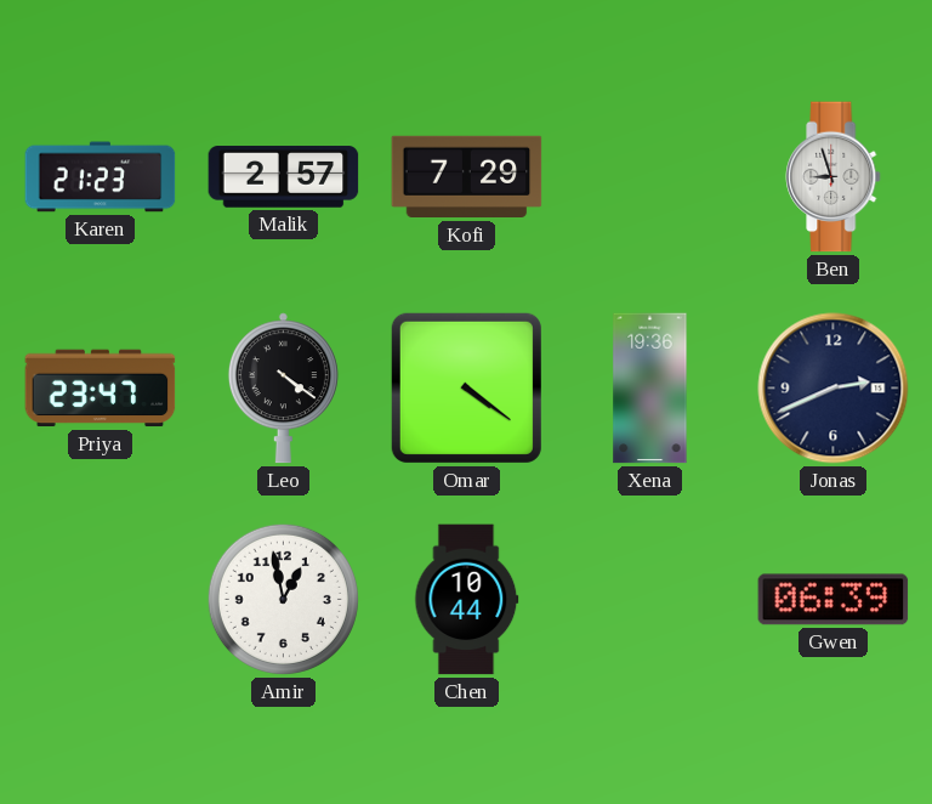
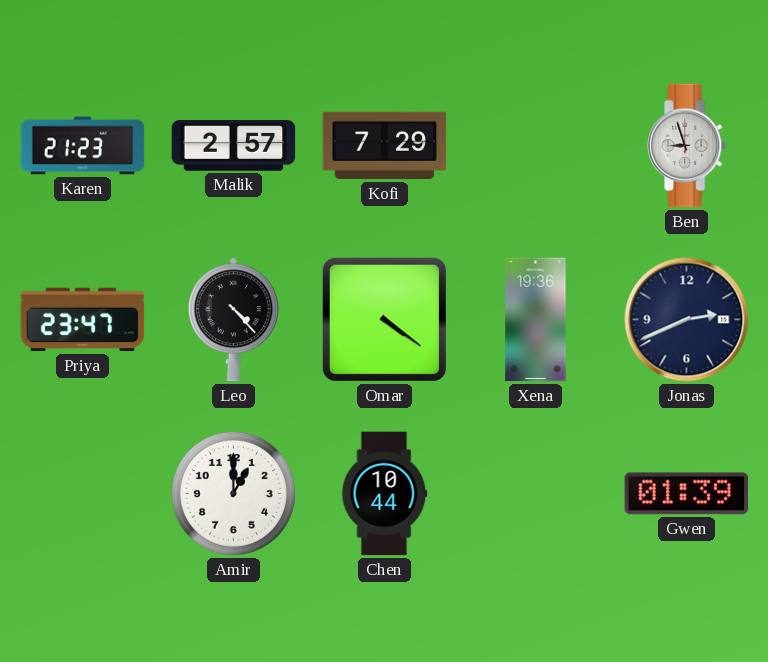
Leo: 4:21 -> 4:23 (233, 320)
Amir: 12:58 -> 1:00 (233, 493)
Gwen: 06:39 -> 01:39 (687, 494)
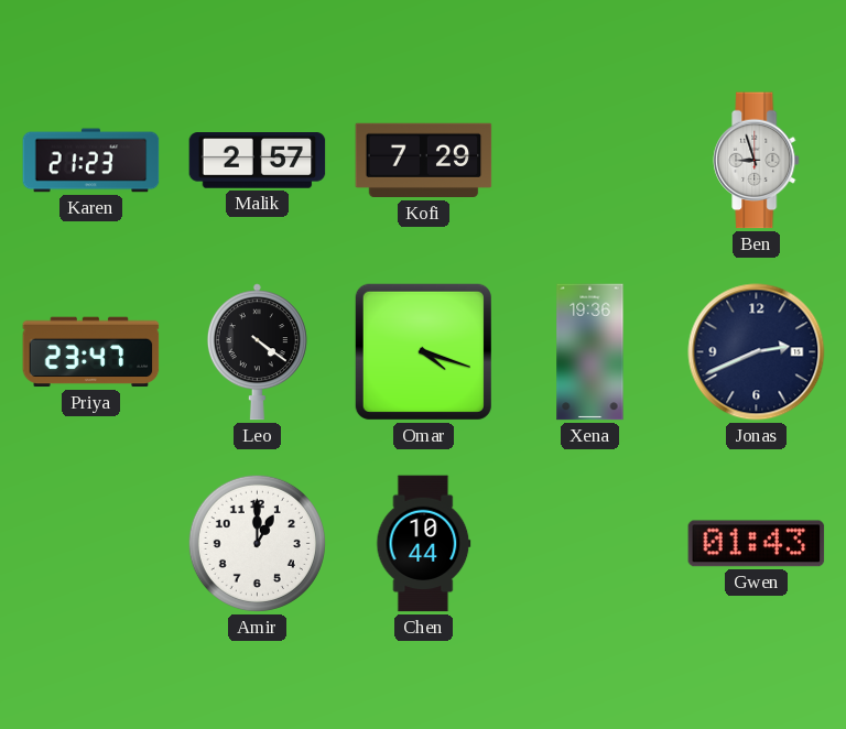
Leo: 4:23 -> 4:21 (257, 352)
Omar: 4:21 -> 4:18 (423, 351)
Gwen: 01:39 -> 01:43 (757, 544)
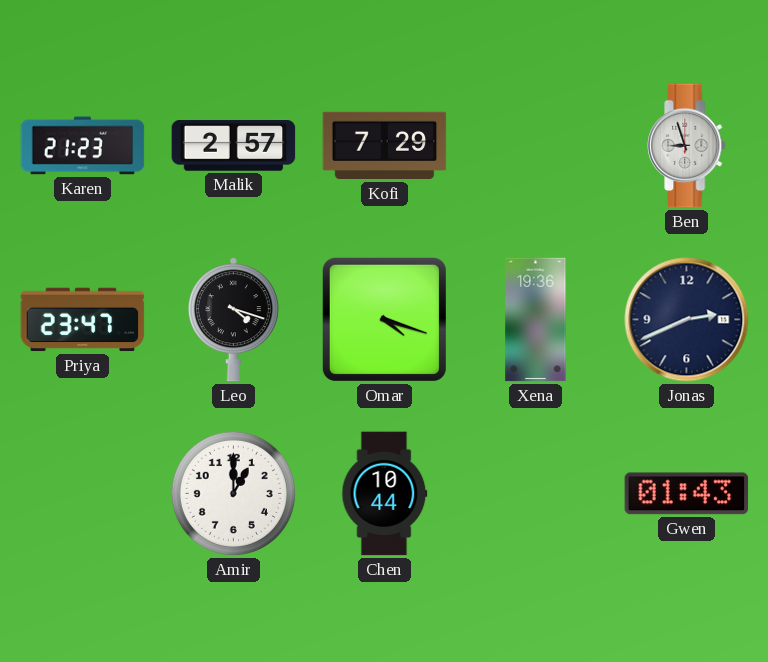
Leo: 4:21 -> 4:18 (233, 320)
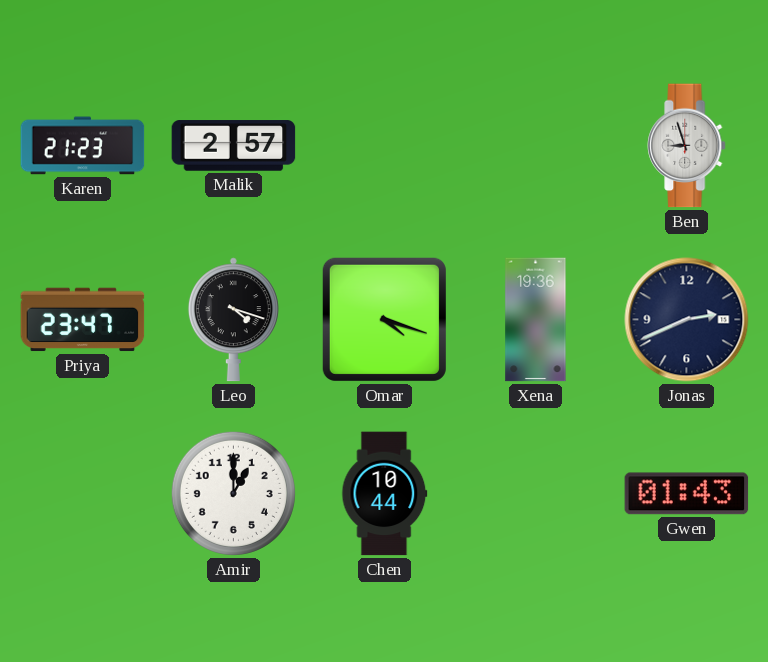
Kofi: 7:29 -> none (385, 146)
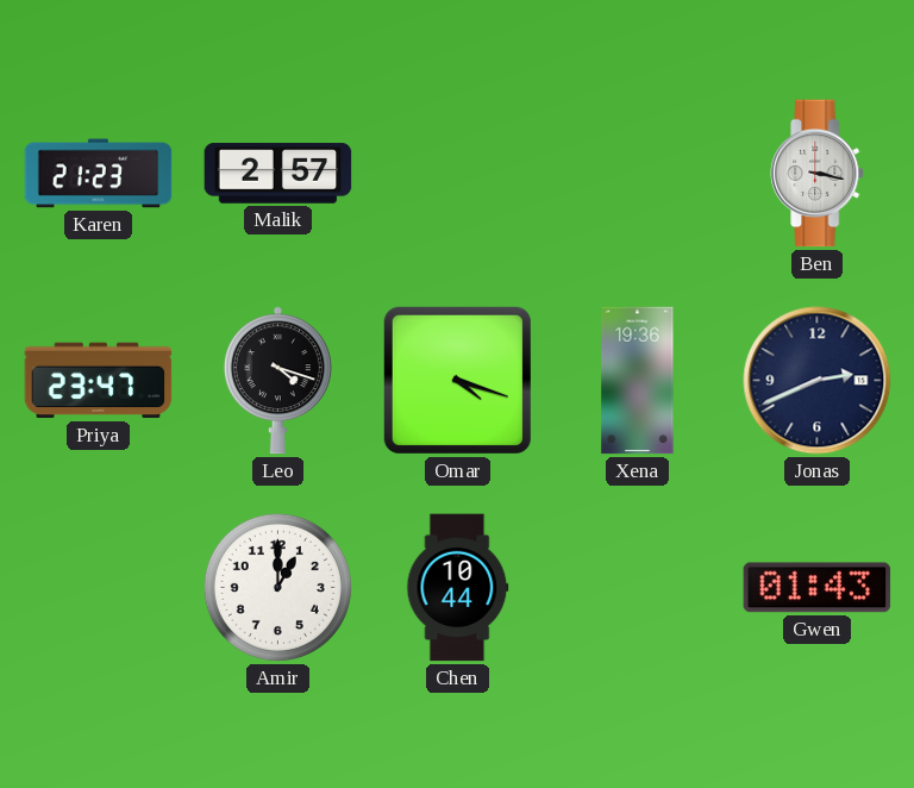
Ben: 8:57 -> 3:17 (818, 174)
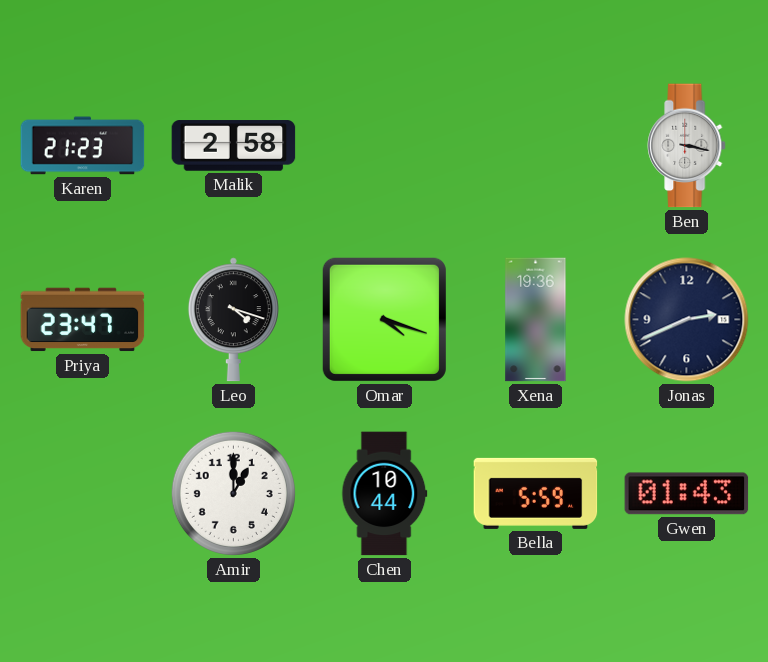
Malik: 2:57 -> 2:58 (234, 146)
Bella: none -> 5:59 (536, 493)
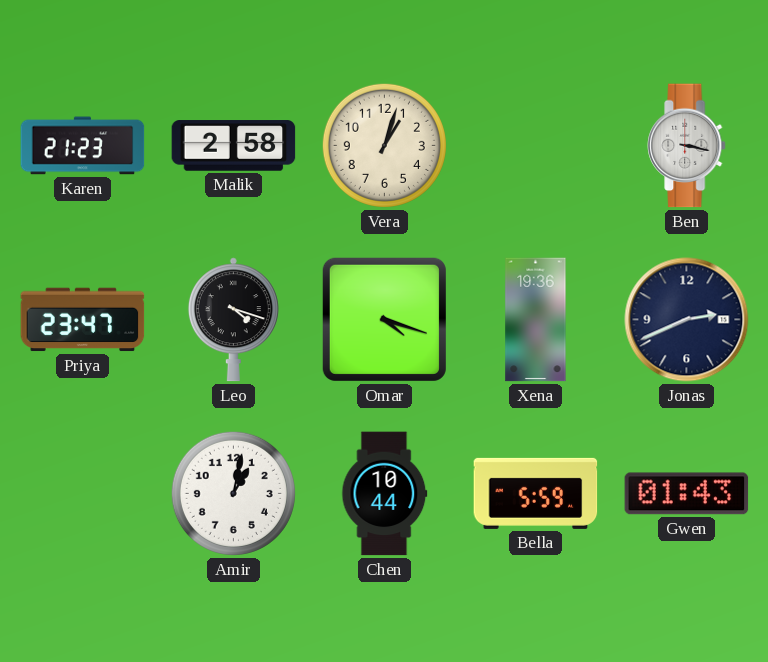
Vera: none -> 1:03 (384, 145)
Amir: 1:00 -> 1:02 (233, 493)
